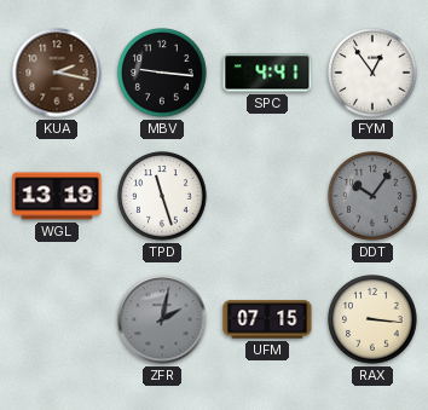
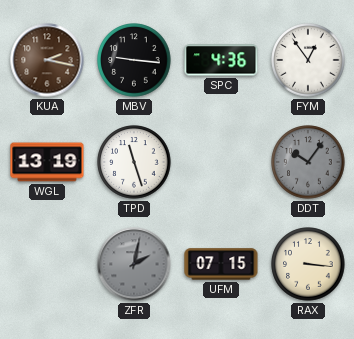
SPC: 4:41 -> 4:36 (221, 60)
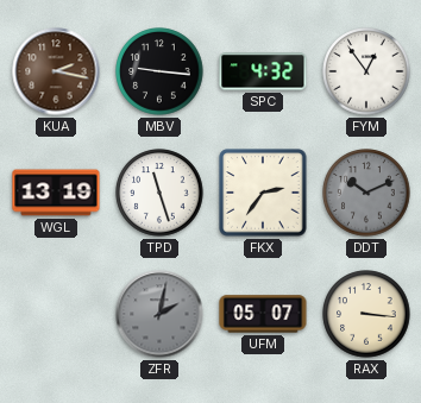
SPC: 4:36 -> 4:32 (263, 71)
FKX: none -> 2:36 (263, 193)
DDT: 10:06 -> 10:11 (366, 193)
UFM: 07:15 -> 05:07 (263, 314)
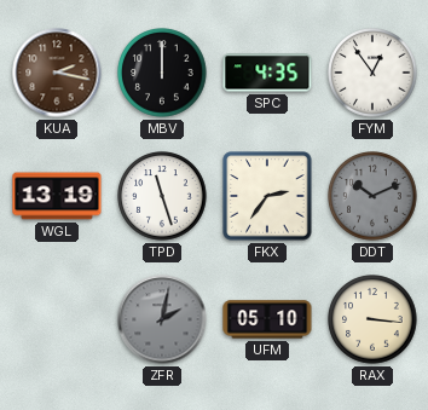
MBV: 9:16 -> 12:00 (162, 73)
SPC: 4:32 -> 4:35 (267, 73)
UFM: 05:07 -> 05:10 (267, 319)
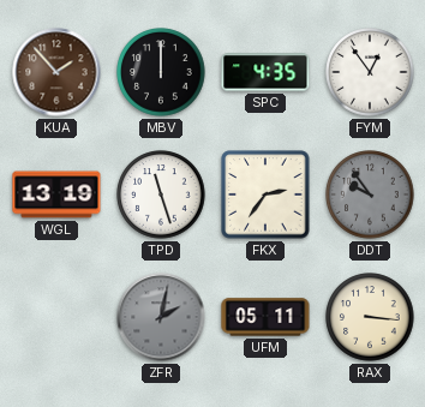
KUA: 2:17 -> 1:53 (56, 72)
DDT: 10:11 -> 9:54 (370, 194)
UFM: 05:10 -> 05:11 (265, 317)
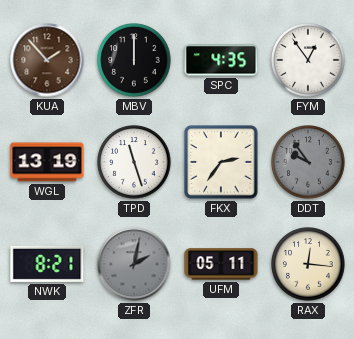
NWK: none -> 8:21 (47, 264)
RAX: 3:16 -> 12:16 (308, 264)
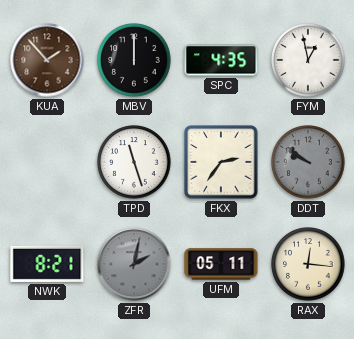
FYM: 12:54 -> 12:58 (308, 60)
WGL: 13:19 -> none (47, 162)
DDT: 9:54 -> 9:51 (308, 162)
